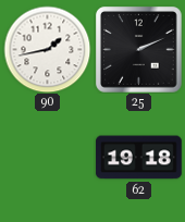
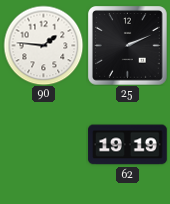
90: 1:43 -> 1:46 (43, 45)
62: 19:18 -> 19:19 (128, 145)
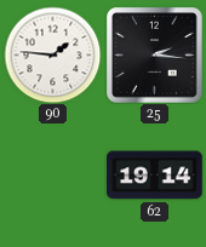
25: 2:11 -> 2:16 (155, 56)
62: 19:19 -> 19:14 (155, 176)
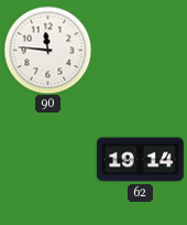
90: 1:46 -> 11:46 (47, 50)
25: 2:16 -> none (155, 56)
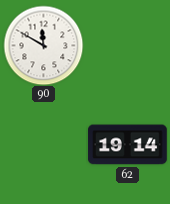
90: 11:46 -> 11:50 (43, 45)
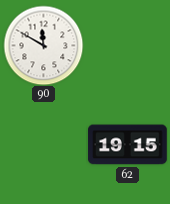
62: 19:14 -> 19:15 (128, 145)
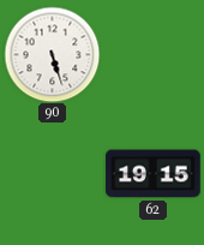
90: 11:50 -> 5:27 (52, 54)
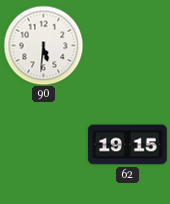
90: 5:27 -> 5:31 (43, 45)
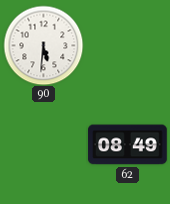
62: 19:15 -> 08:49 (128, 145)
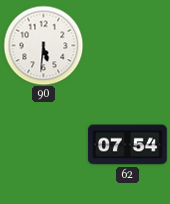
62: 08:49 -> 07:54 (128, 145)
